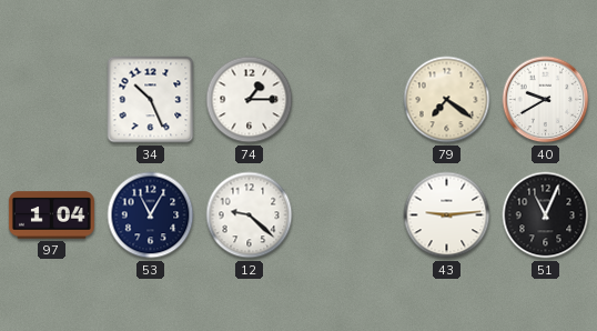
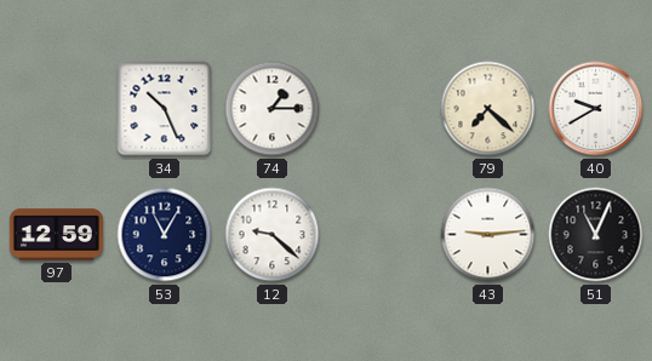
79: 7:21 -> 7:22 (488, 109)
97: 1:04 -> 12:59 (56, 235)
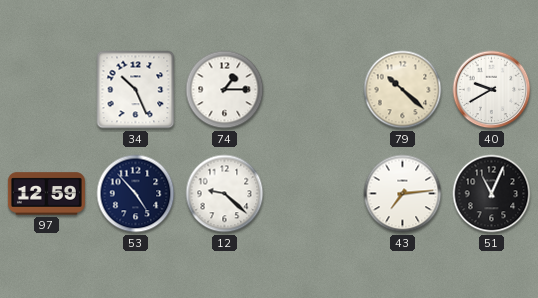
79: 7:22 -> 10:22 (403, 90)
53: 11:05 -> 4:53 (136, 194)
43: 9:14 -> 7:14 (403, 194)
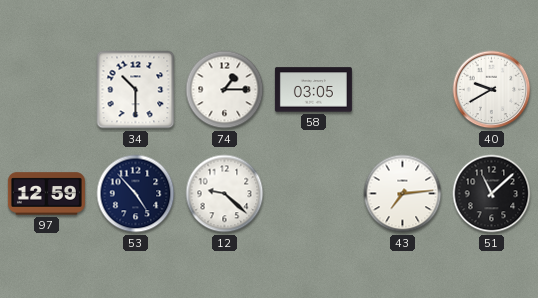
34: 10:26 -> 10:30 (136, 90)
58: none -> 03:05 (313, 90)
79: 10:22 -> none (403, 90)
51: 11:04 -> 11:08 (492, 194)
